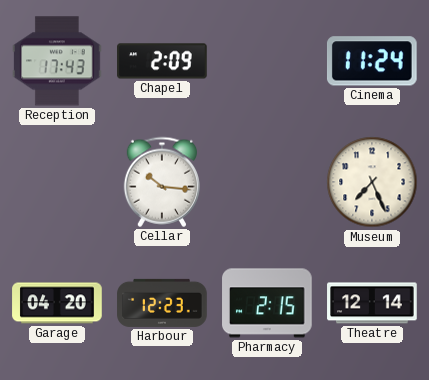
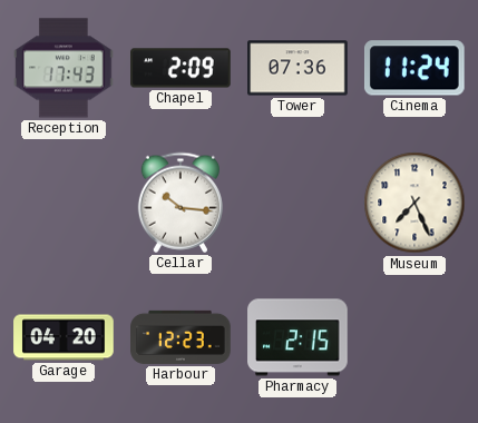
Tower: none -> 07:36 (297, 68)
Theatre: 12:14 -> none (372, 303)
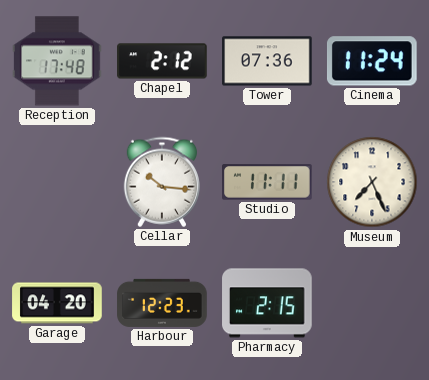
Reception: 17:43 -> 17:48 (57, 61)
Chapel: 2:09 -> 2:12 (162, 61)
Studio: none -> 11:11 (267, 182)
